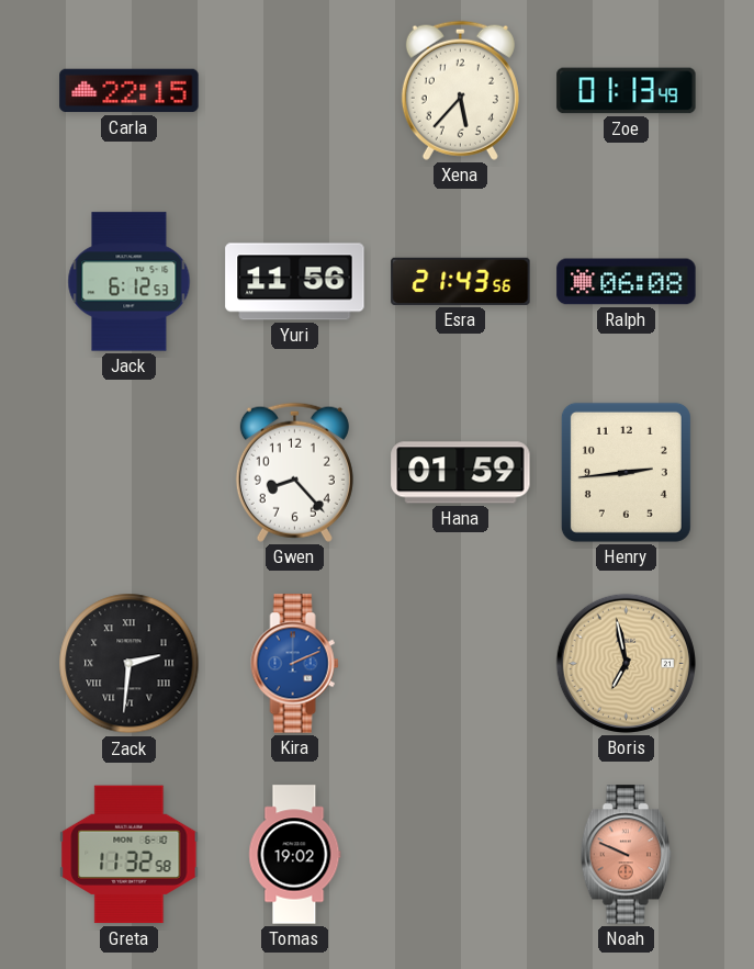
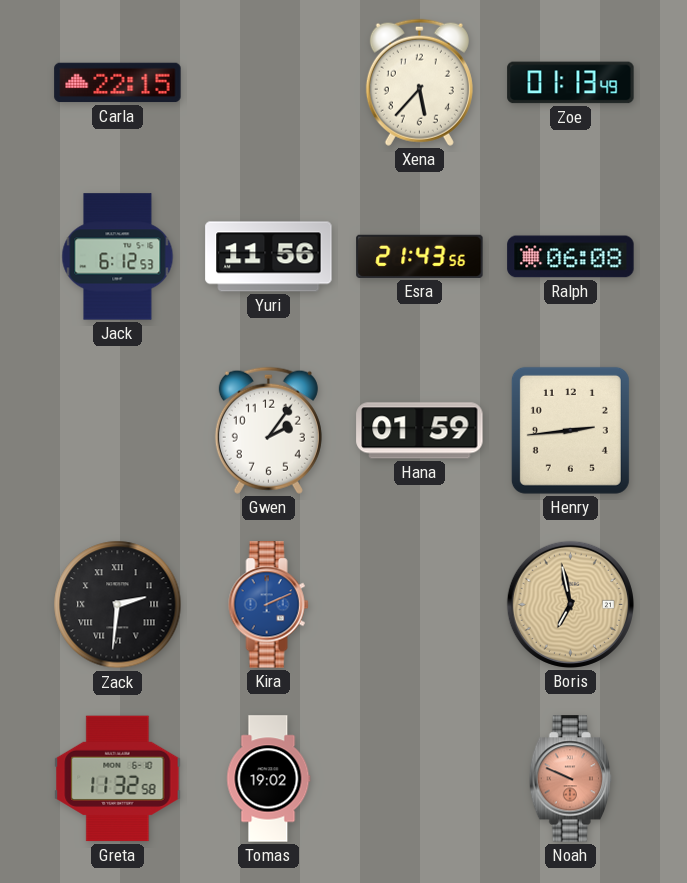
Gwen: 8:23 -> 2:06 (268, 430)
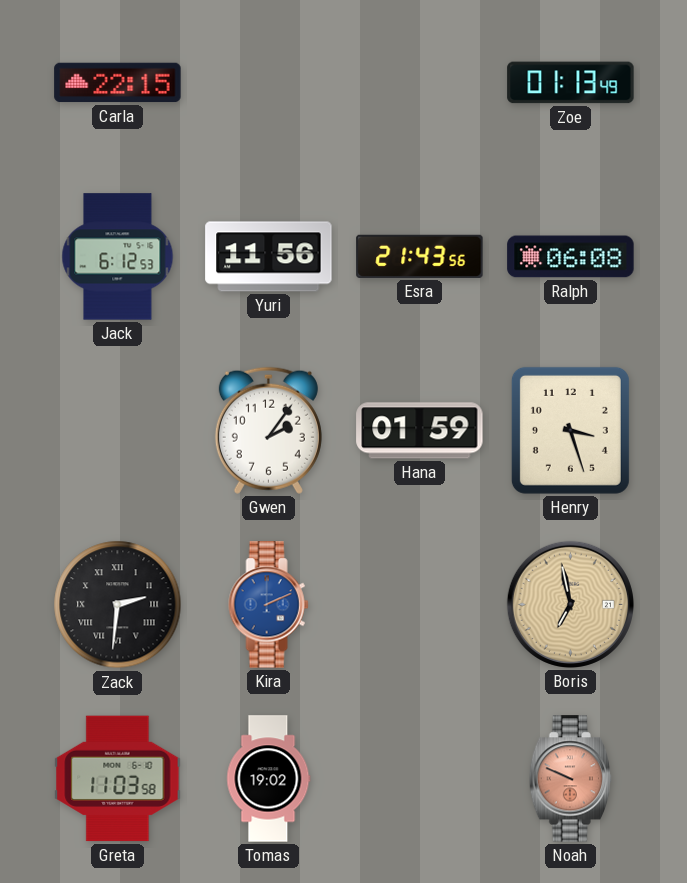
Xena: 5:37 -> none (419, 82)
Henry: 2:44 -> 3:27 (570, 430)
Greta: 11:32 -> 11:03 (118, 779)
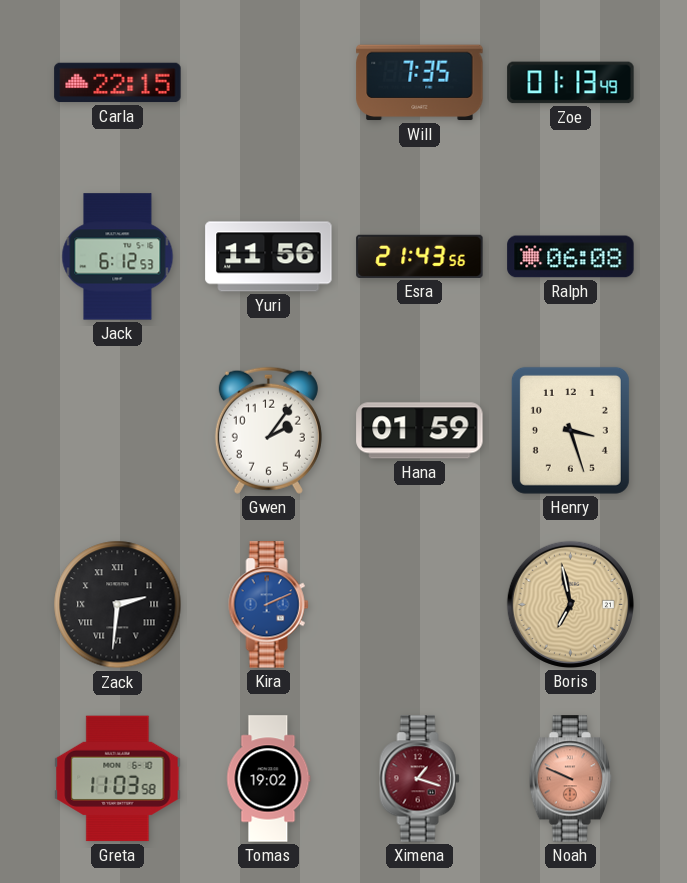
Will: none -> 7:35 (420, 83)
Ximena: none -> 1:18 (420, 779)
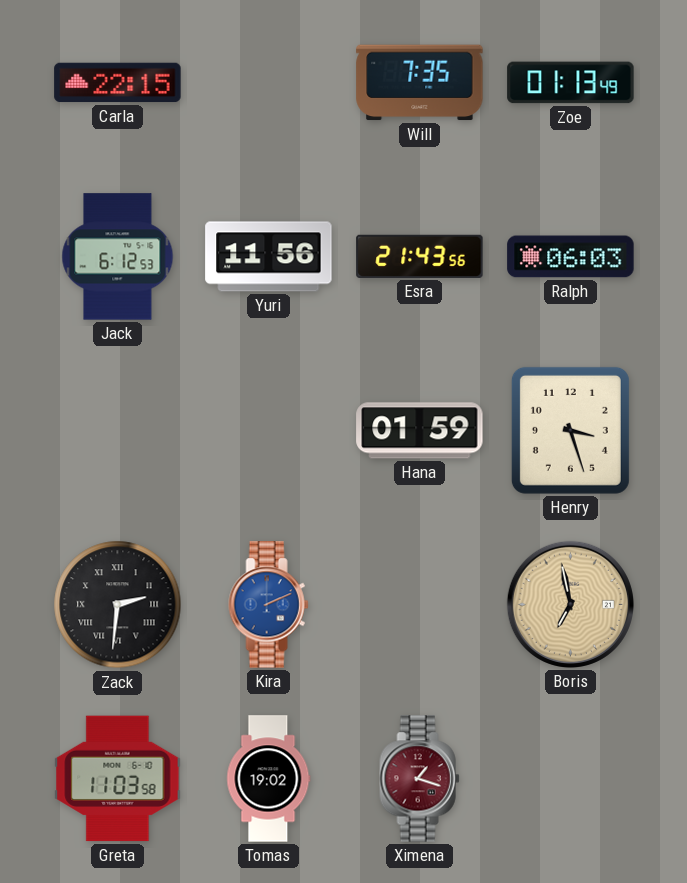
Ralph: 06:08 -> 06:03 (571, 257)
Gwen: 2:06 -> none (268, 430)
Noah: 9:49 -> none (571, 779)
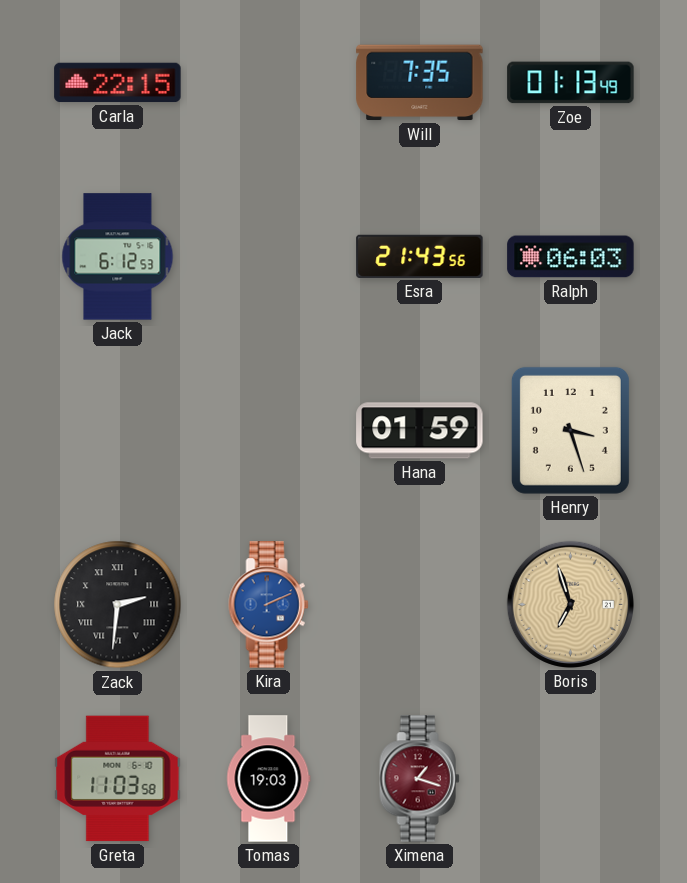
Yuri: 11:56 -> none (269, 257)
Boris: 6:58 -> 6:57 (570, 604)
Tomas: 19:02 -> 19:03 (269, 779)
